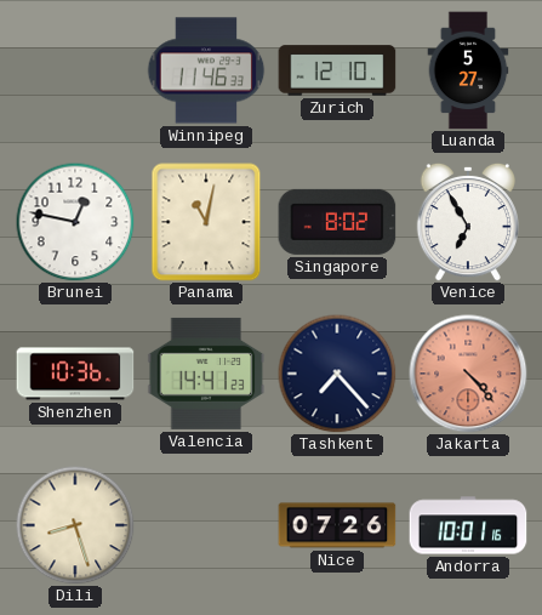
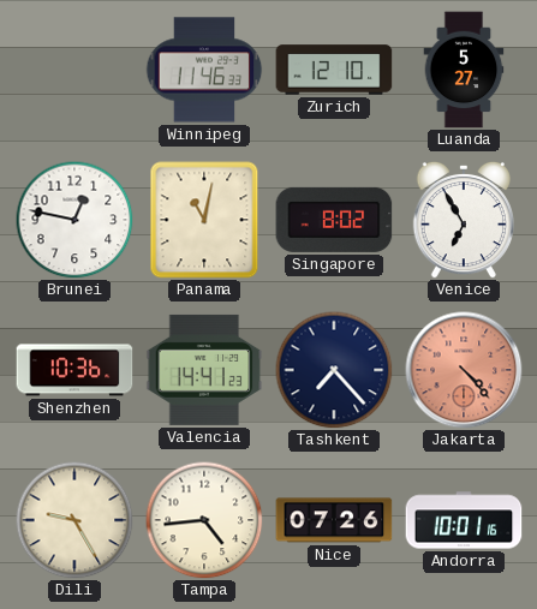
Dili: 8:27 -> 9:25 (74, 520)
Tampa: none -> 4:44 (204, 520)
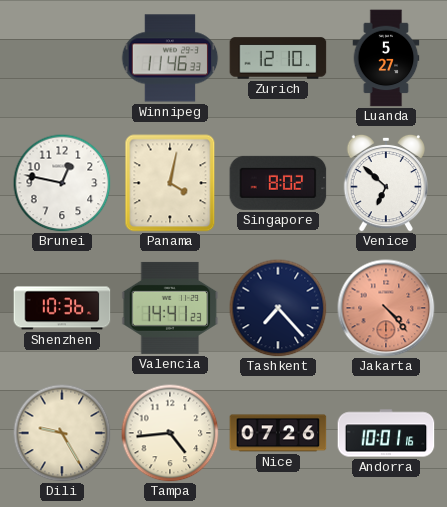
Panama: 11:02 -> 4:02 (170, 183)
Venice: 6:55 -> 6:52 (385, 183)
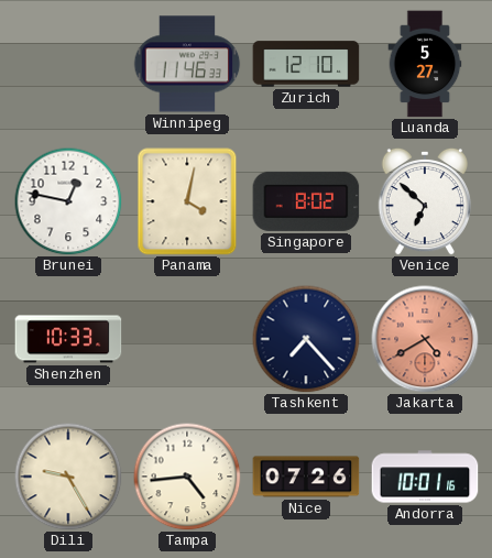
Shenzhen: 10:36 -> 10:33 (68, 339)
Valencia: 14:41 -> none (170, 308)
Jakarta: 4:23 -> 4:40 (425, 339)
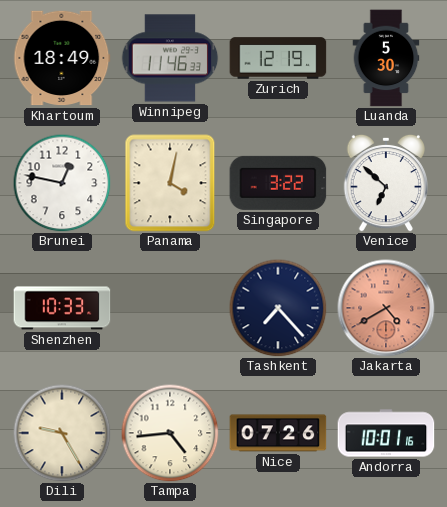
Khartoum: none -> 18:49 (62, 58)
Zurich: 12:10 -> 12:19 (278, 58)
Luanda: 5:27 -> 5:30 (386, 58)
Singapore: 8:02 -> 3:22 (278, 183)
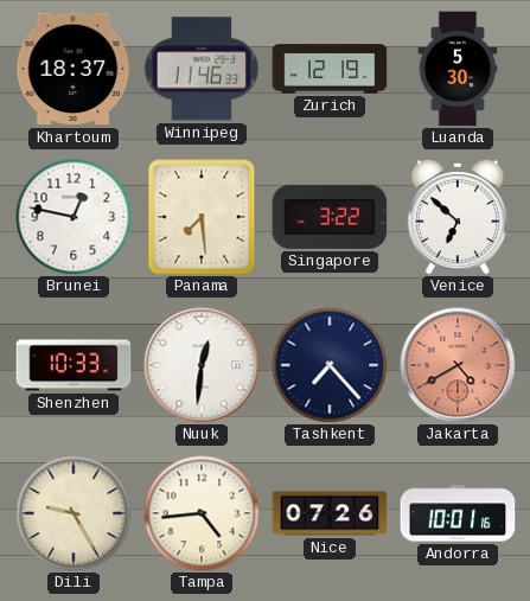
Khartoum: 18:49 -> 18:37 (74, 69)
Panama: 4:02 -> 7:29 (202, 217)
Nuuk: none -> 12:31 (202, 365)
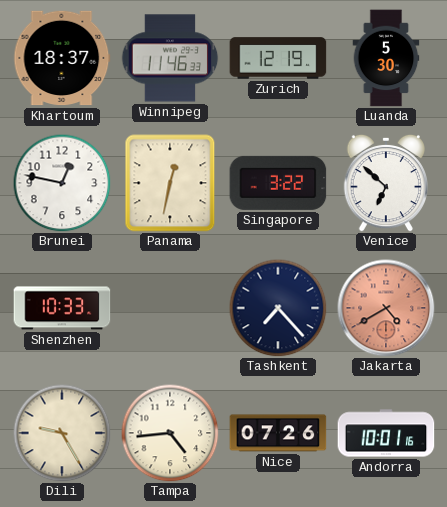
Panama: 7:29 -> 12:32 (170, 183)
Nuuk: 12:31 -> none (202, 365)
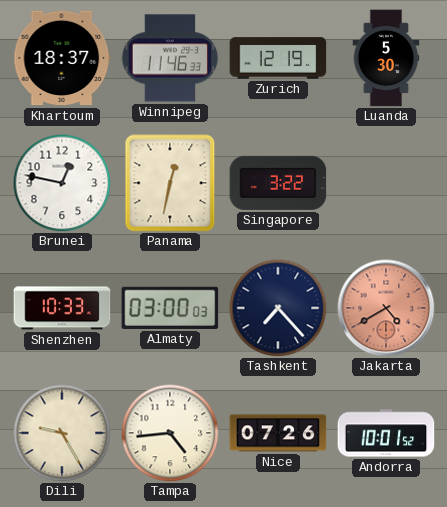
Venice: 6:52 -> none (385, 183)
Almaty: none -> 03:00 (170, 308)
Andorra: 10:01:16 -> 10:01:52 (386, 433)
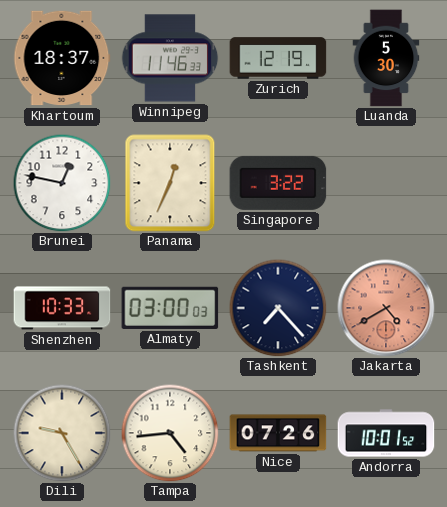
Panama: 12:32 -> 12:34 (170, 183)
